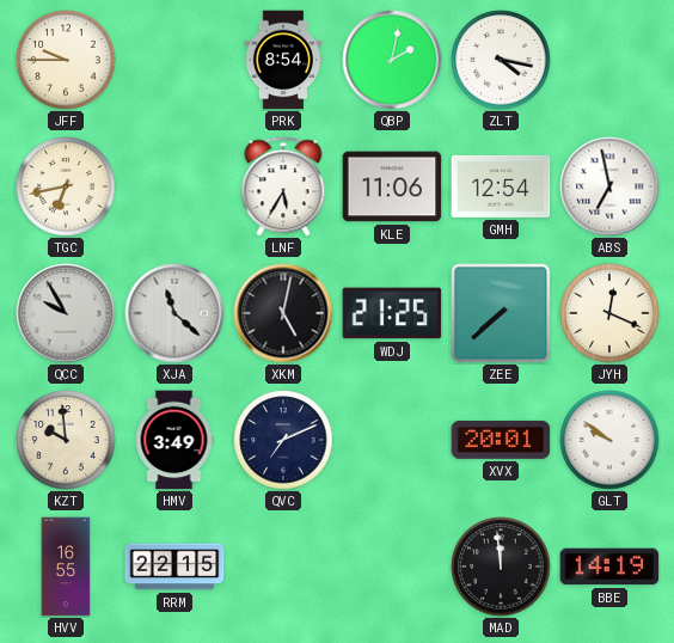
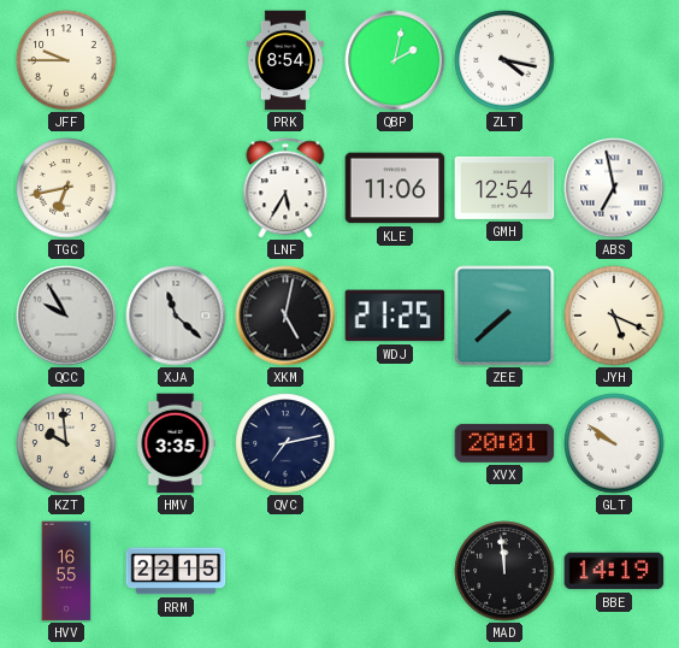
JYH: 12:19 -> 5:19 (614, 316)
HMV: 3:49 -> 3:35 (176, 443)
QVC: 7:11 -> 7:13 (285, 443)
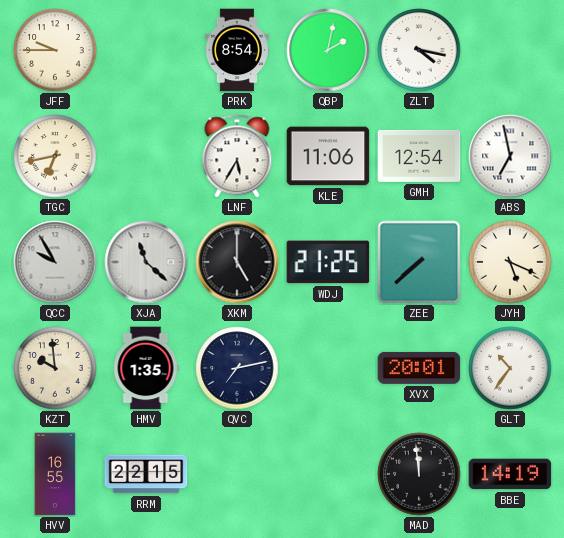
XKM: 5:02 -> 5:00 (237, 262)
HMV: 3:35 -> 1:35 (146, 368)
GLT: 9:51 -> 10:36 (510, 368)
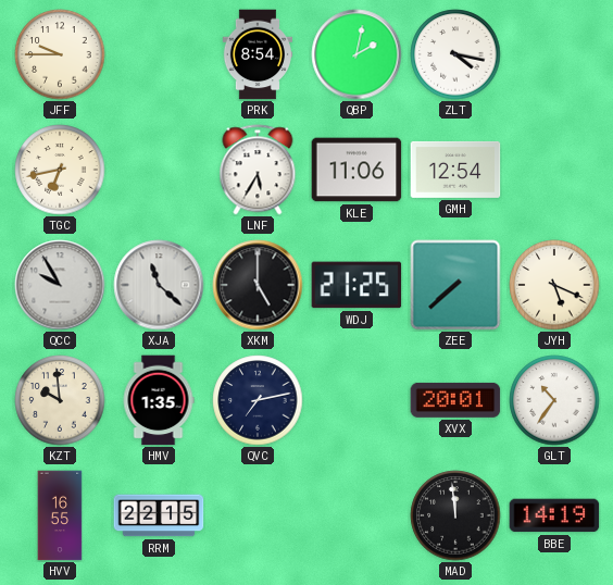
ABS: 6:58 -> none (510, 156)
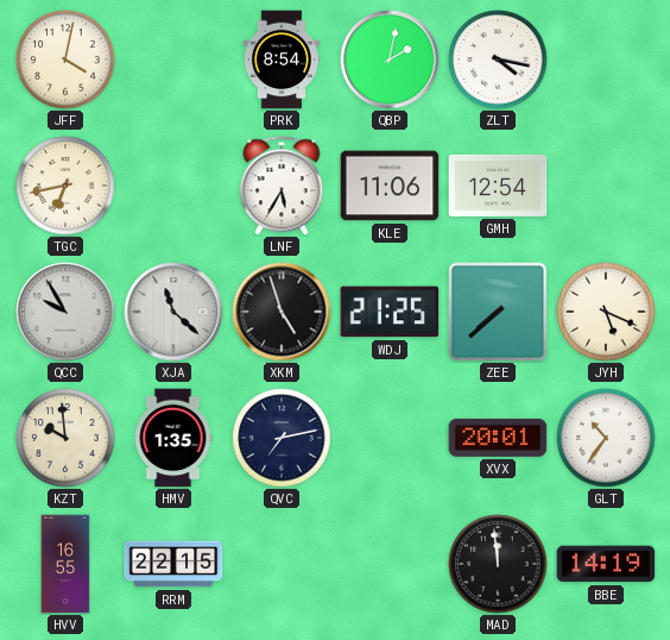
JFF: 9:45 -> 4:02 (65, 59)
XKM: 5:00 -> 4:57 (282, 312)
